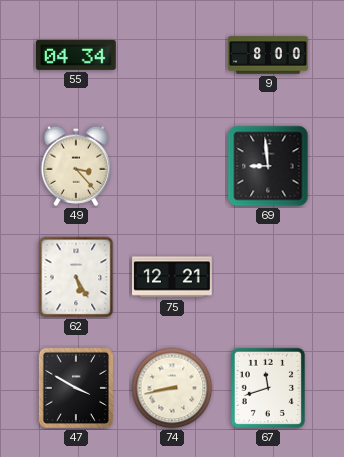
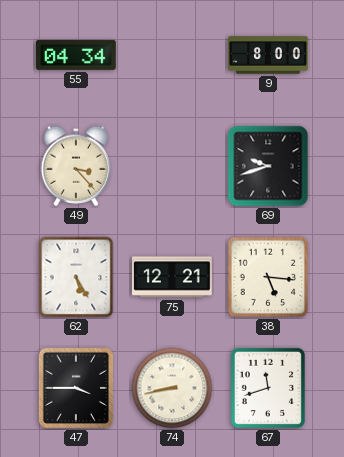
69: 8:59 -> 9:42 (268, 166)
38: none -> 5:16 (268, 277)
47: 3:50 -> 3:45 (76, 388)
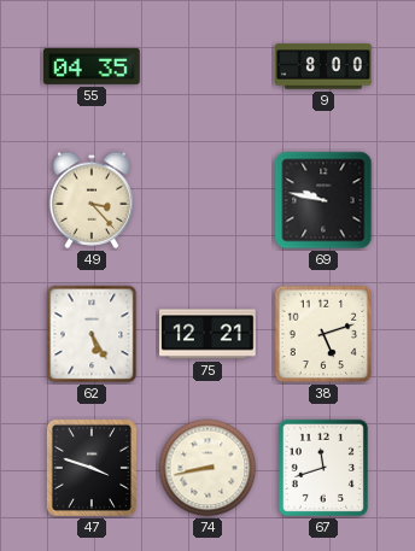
55: 04:34 -> 04:35 (93, 66)
69: 9:42 -> 9:47 (323, 200)
38: 5:16 -> 5:12 (323, 334)
47: 3:45 -> 3:48 (92, 468)
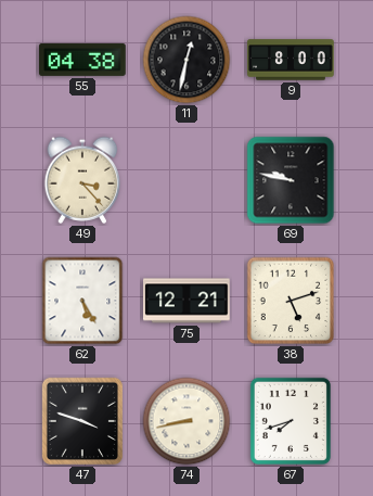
55: 04:35 -> 04:38 (83, 60)
11: none -> 12:32 (186, 60)
67: 11:42 -> 7:42 (291, 421)
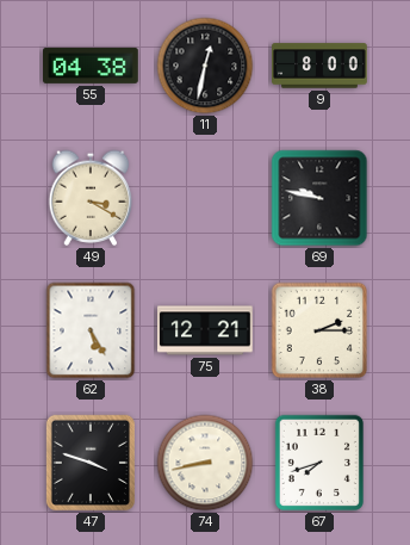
49: 3:23 -> 3:20 (91, 198)
38: 5:12 -> 2:15 (319, 330)
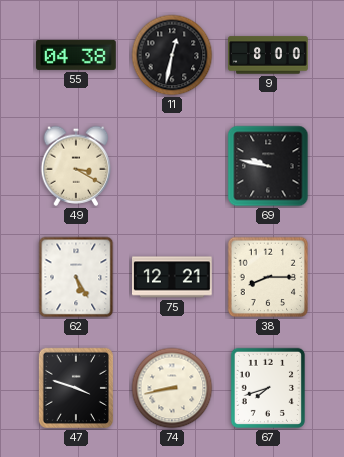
38: 2:15 -> 8:15 (268, 277)
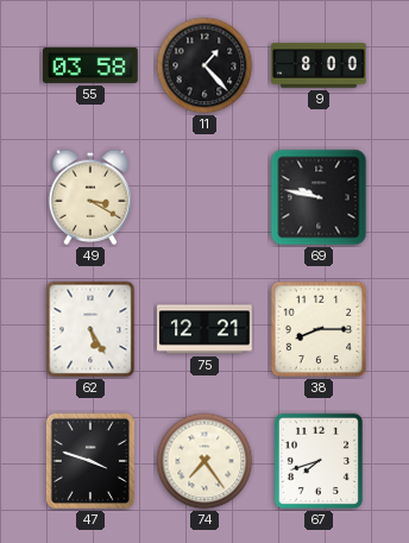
55: 04:38 -> 03:58 (92, 65)
11: 12:32 -> 1:23 (204, 65)
74: 8:43 -> 7:24 (204, 461)
